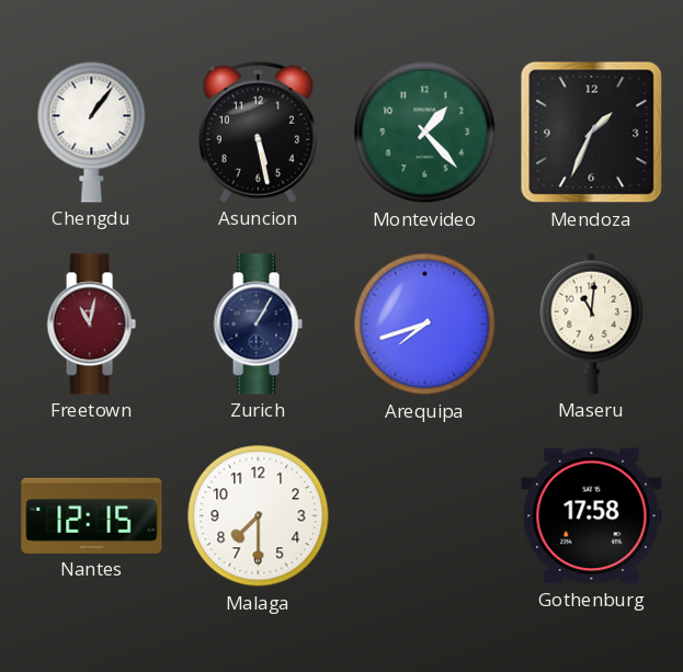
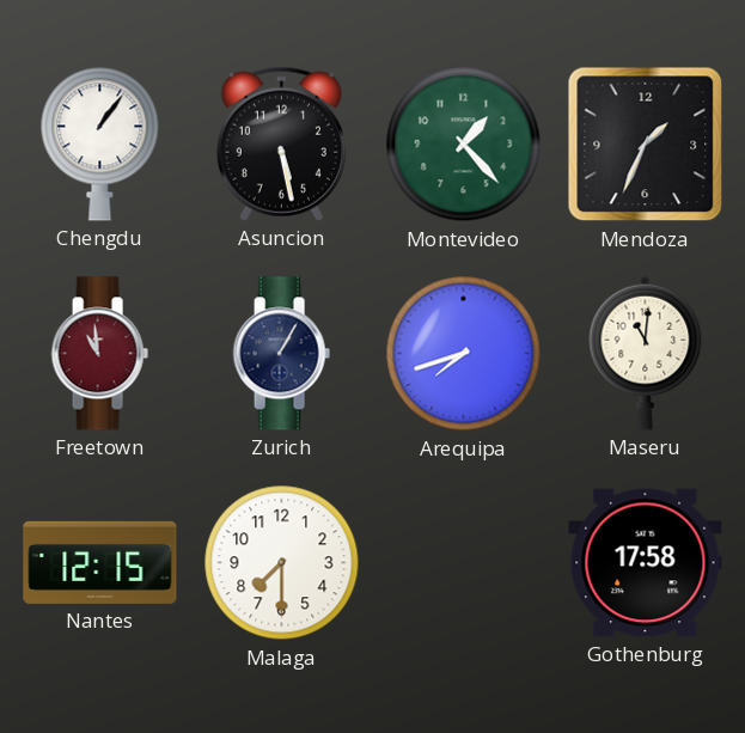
Freetown: 11:02 -> 10:59 (99, 354)
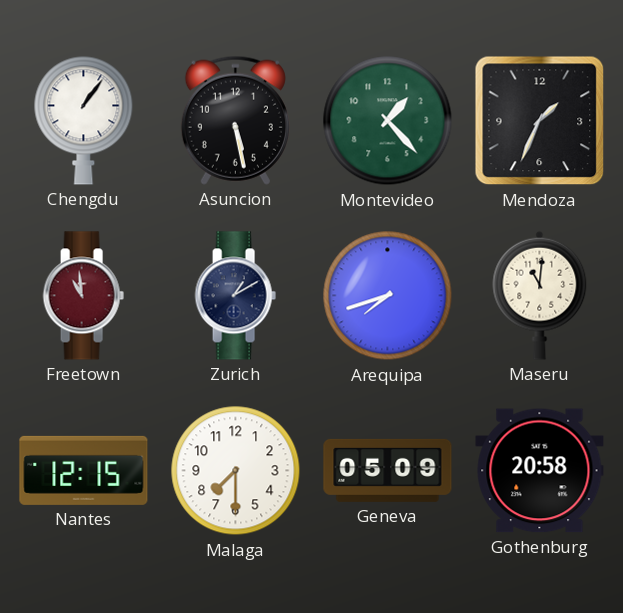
Zurich: 1:05 -> 1:10 (235, 296)
Geneva: none -> 05:09 (388, 470)
Gothenburg: 17:58 -> 20:58 (540, 471)
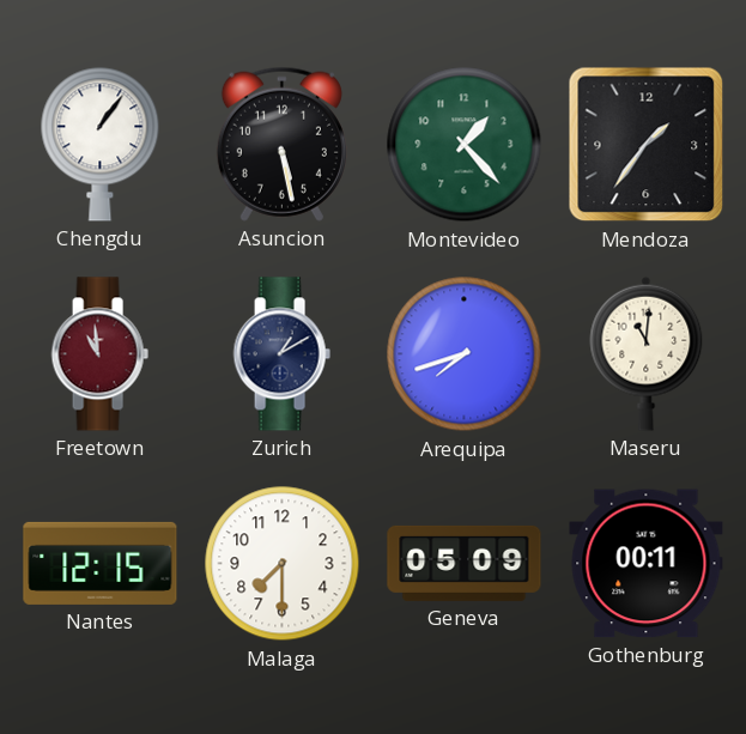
Mendoza: 1:34 -> 1:36 (647, 145)
Gothenburg: 20:58 -> 00:11 (647, 564)
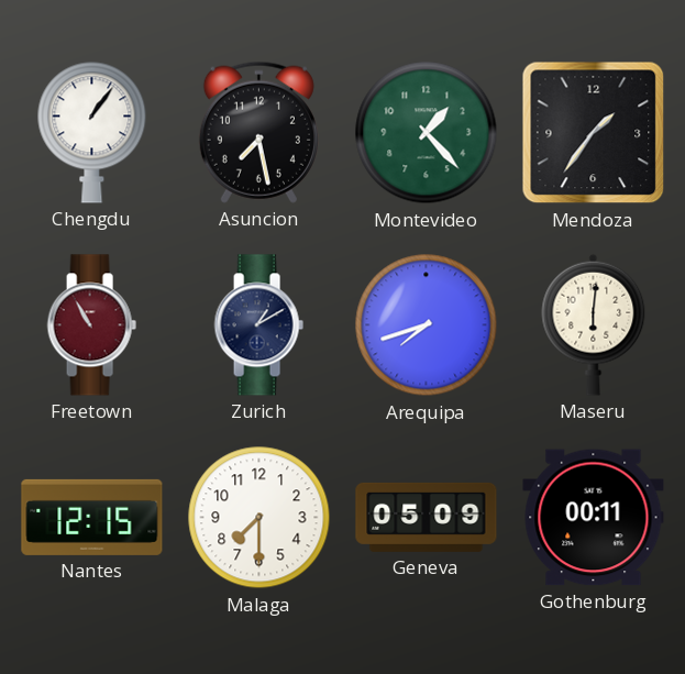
Asuncion: 5:28 -> 7:28 (258, 132)
Freetown: 10:59 -> 10:55 (91, 325)
Maseru: 11:01 -> 6:01 (594, 324)
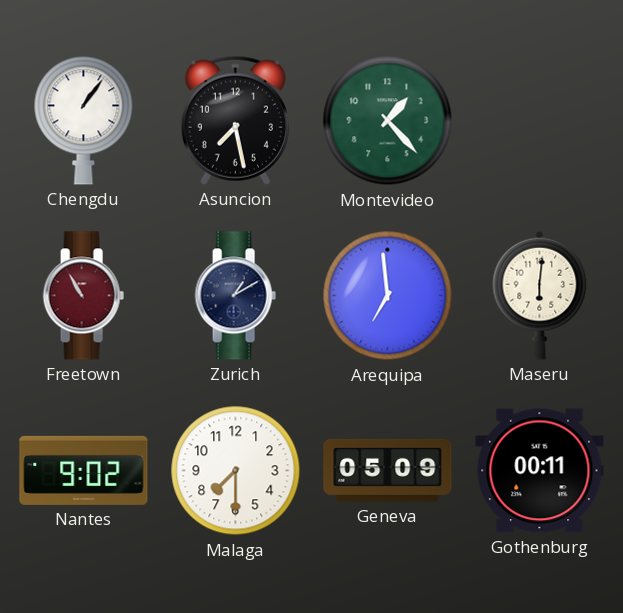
Mendoza: 1:36 -> none (594, 133)
Arequipa: 7:42 -> 6:59 (388, 296)
Nantes: 12:15 -> 9:02 (84, 470)
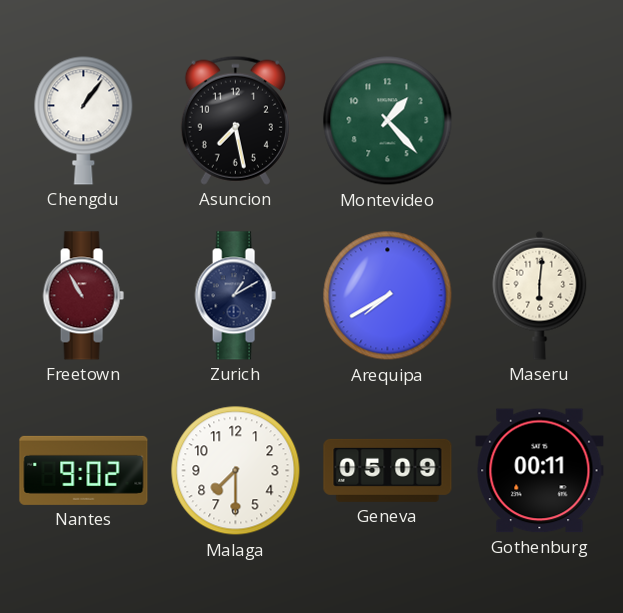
Arequipa: 6:59 -> 7:40 (388, 296)
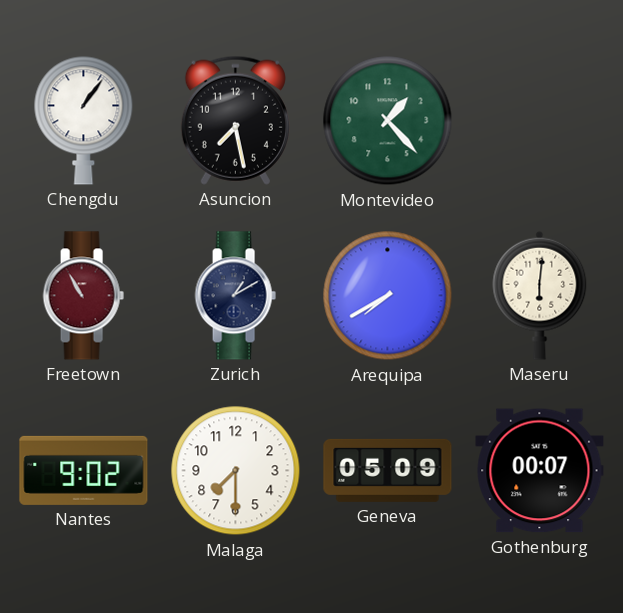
Gothenburg: 00:11 -> 00:07 (540, 471)
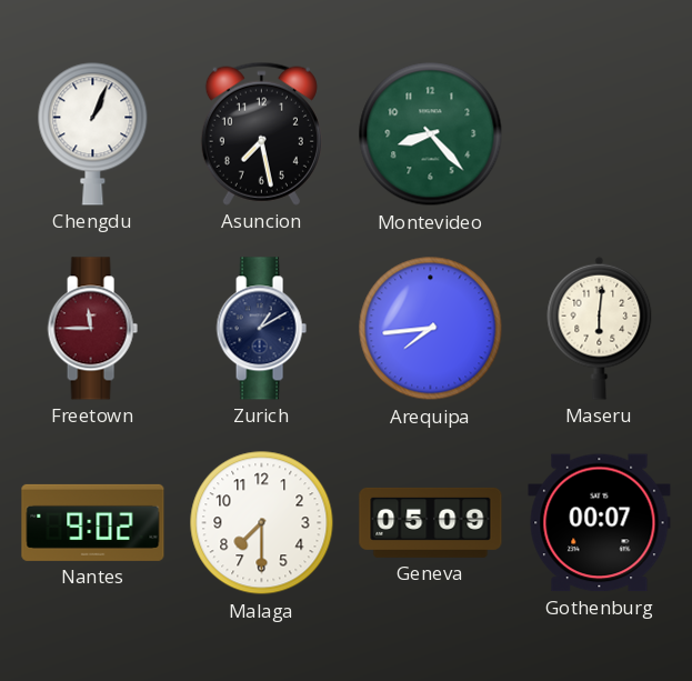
Chengdu: 1:06 -> 1:04 (93, 133)
Montevideo: 1:23 -> 8:23 (431, 134)
Freetown: 10:55 -> 11:45 (92, 329)
Arequipa: 7:40 -> 7:44 (431, 329)
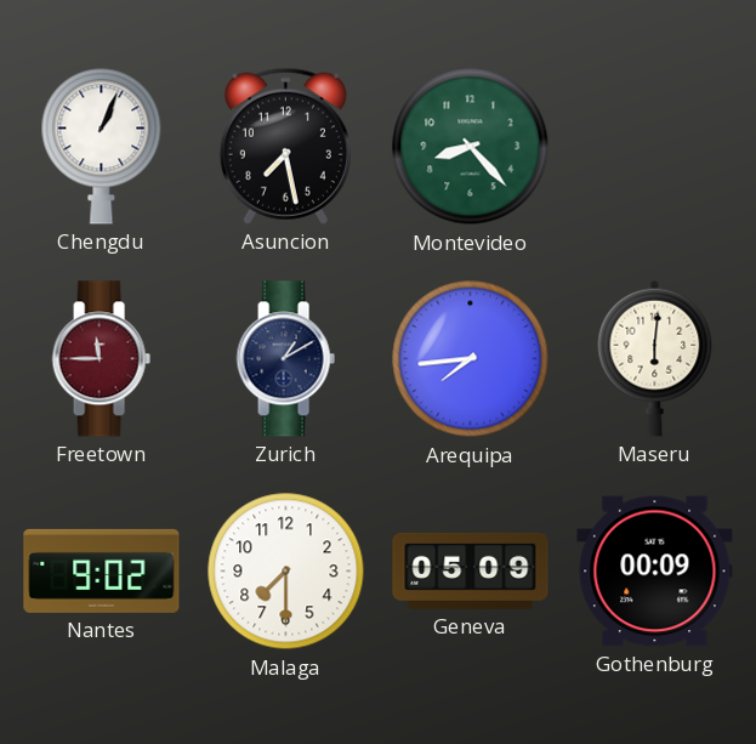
Gothenburg: 00:07 -> 00:09 (655, 572)
